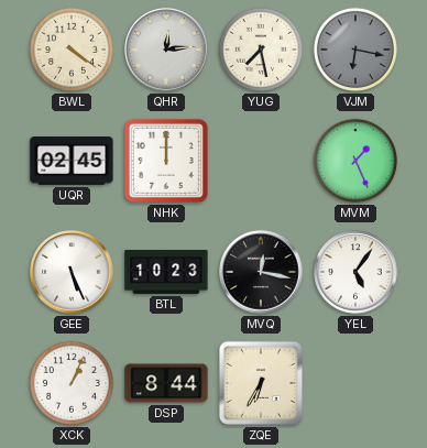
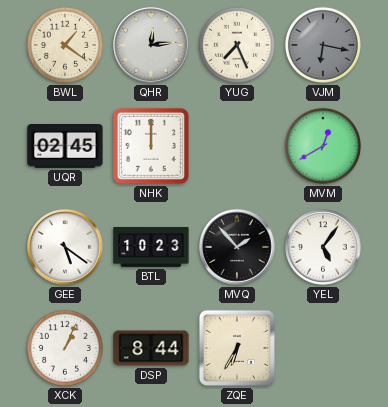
BWL: 4:21 -> 1:21 (65, 45)
YUG: 7:28 -> 7:26 (237, 45)
MVM: 1:26 -> 12:40 (323, 146)
GEE: 5:26 -> 5:21 (65, 247)
MVQ: 12:17 -> 1:53 (237, 247)
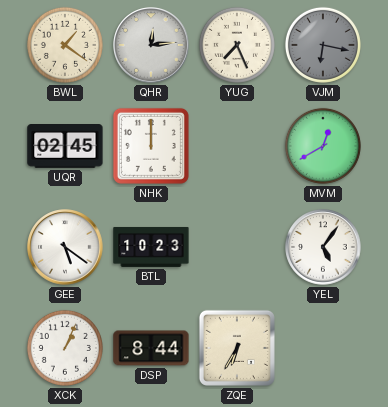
MVQ: 1:53 -> none (237, 247)
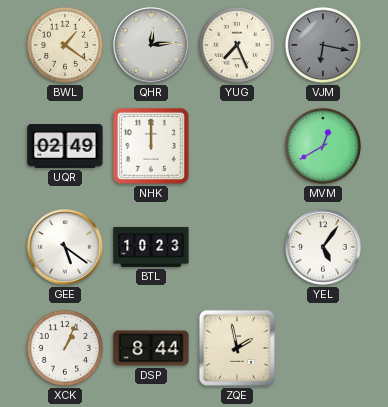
UQR: 02:45 -> 02:49 (65, 146)
ZQE: 6:35 -> 1:58 (237, 348)
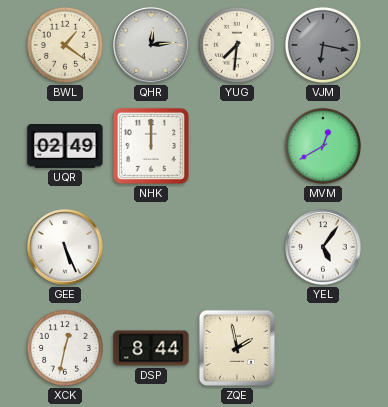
YUG: 7:26 -> 7:31 (237, 45)
GEE: 5:21 -> 5:26 (65, 247)
BTL: 10:23 -> none (151, 247)
XCK: 1:04 -> 12:32 (65, 348)
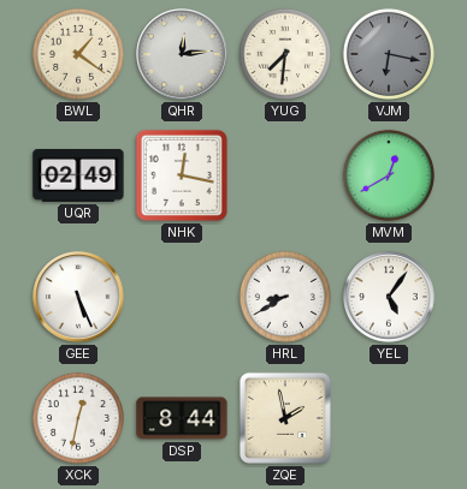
NHK: 12:00 -> 12:17 (182, 175)
HRL: none -> 8:40 (285, 297)
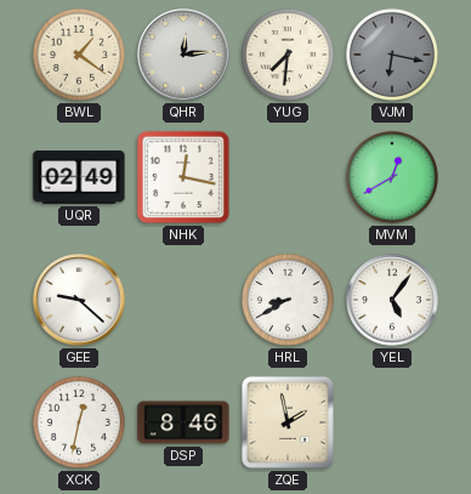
GEE: 5:26 -> 9:22 (79, 300)
DSP: 8:44 -> 8:46 (183, 422)
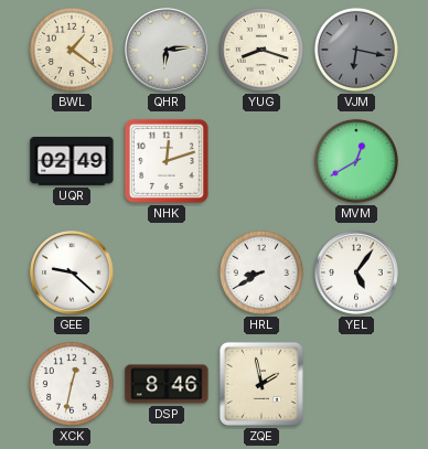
QHR: 12:14 -> 6:14 (167, 50)
YUG: 7:31 -> 8:18 (261, 50)
NHK: 12:17 -> 12:12 (167, 161)
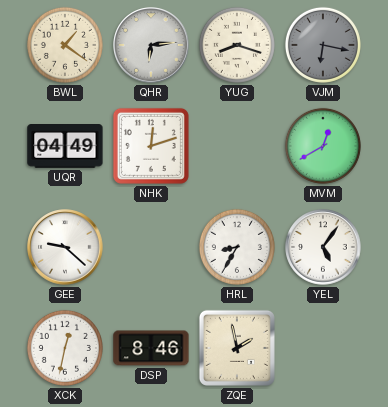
UQR: 02:49 -> 04:49 (65, 146)
HRL: 8:40 -> 8:35 (237, 247)
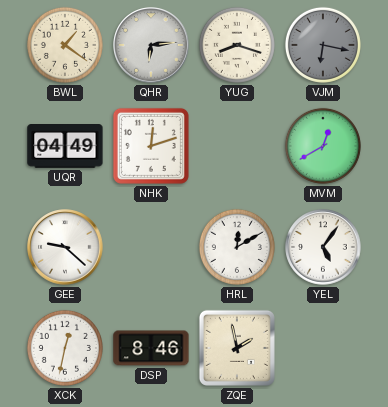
HRL: 8:35 -> 12:10 (237, 247)
